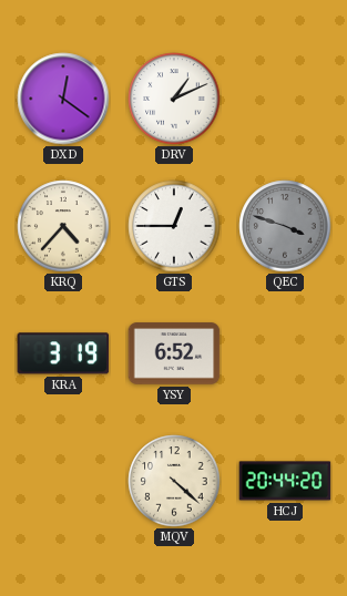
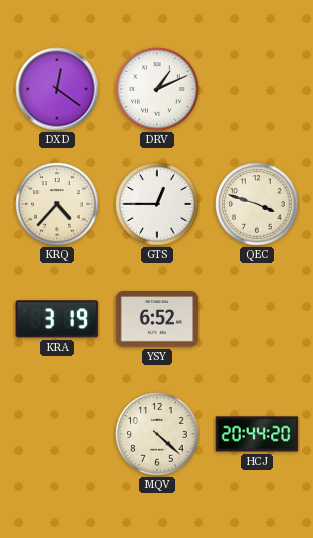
QEC dial: grey -> cream (257, 204)
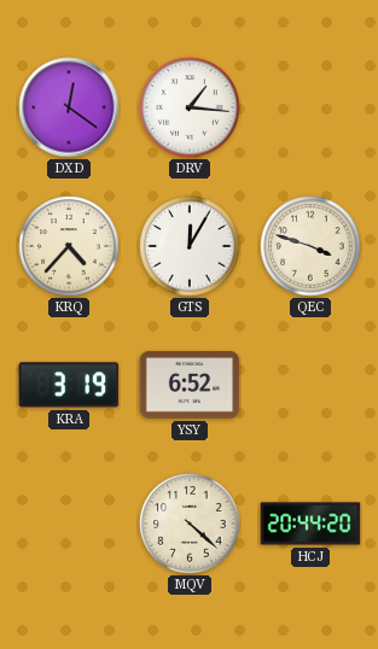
DRV: 1:11 -> 1:16 (190, 107)
GTS: 12:45 -> 12:05 (190, 246)
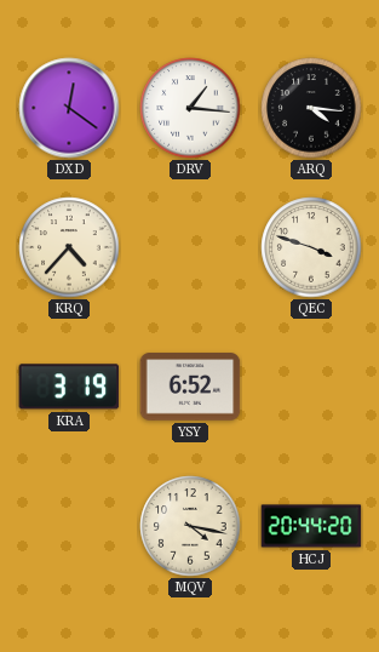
ARQ: none -> 4:16 (311, 108)
GTS: 12:05 -> none (190, 246)
MQV: 4:22 -> 4:17 (190, 526)
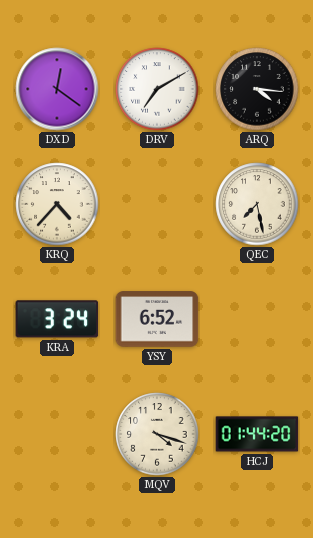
DRV: 1:16 -> 7:10 (157, 89)
QEC: 3:48 -> 7:28 (257, 204)
KRA: 3:19 -> 3:24 (57, 319)
MQV: 4:17 -> 4:18 (157, 434)
HCJ: 20:44 -> 01:44 (257, 434)
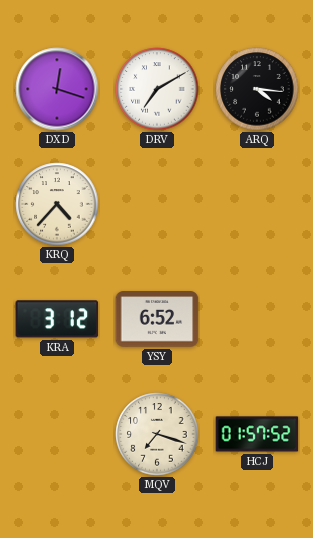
DXD: 12:21 -> 12:18 (57, 89)
QEC: 7:28 -> none (257, 204)
KRA: 3:24 -> 3:12 (57, 319)
MQV: 4:18 -> 7:18 (157, 434)
HCJ: 01:44 -> 01:57 (257, 434)
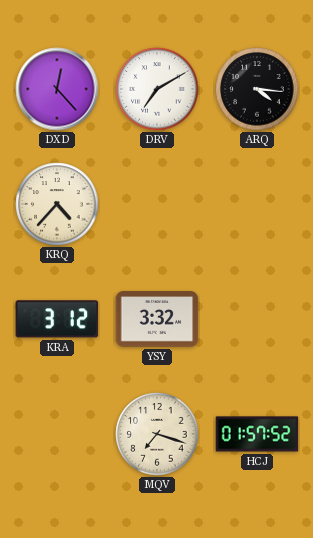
DXD: 12:18 -> 12:23 (57, 89)
YSY: 6:52 -> 3:32 (157, 319)
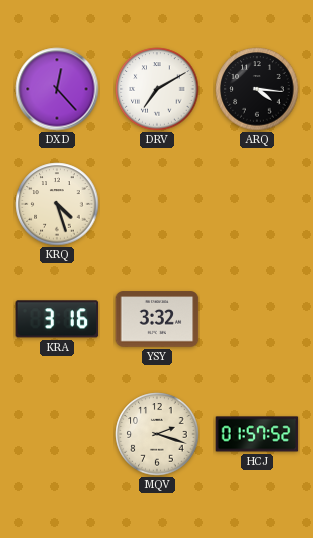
KRQ: 4:37 -> 4:27 (57, 204)
KRA: 3:12 -> 3:16 (57, 319)
MQV: 7:18 -> 2:18 (157, 434)
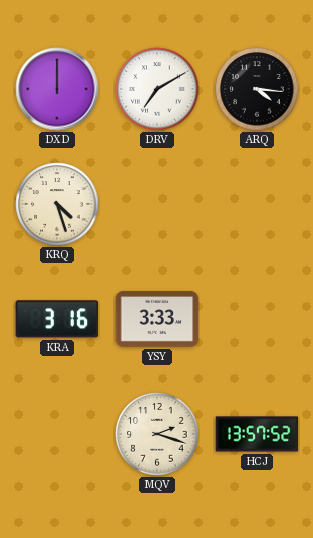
DXD: 12:23 -> 12:00 (57, 89)
YSY: 3:32 -> 3:33 (157, 319)
HCJ: 01:57 -> 13:57 (257, 434)
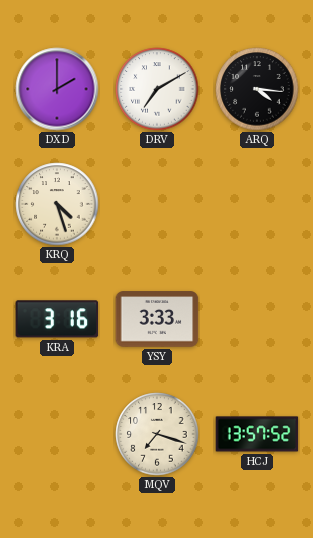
DXD: 12:00 -> 2:00 (57, 89)
MQV: 2:18 -> 7:18 (157, 434)
